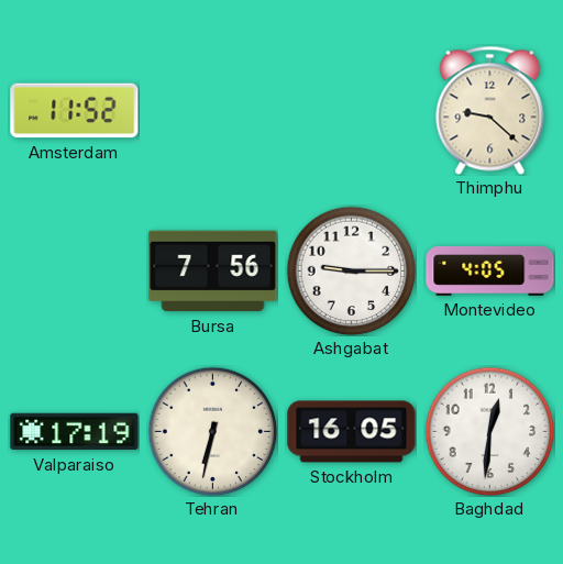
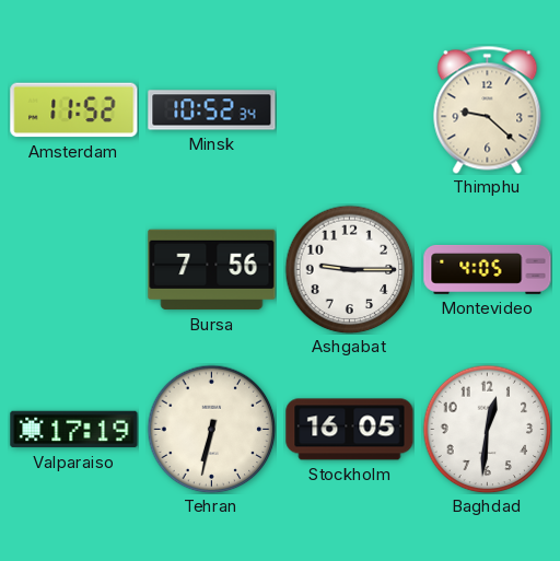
Minsk: none -> 10:52 (212, 110)
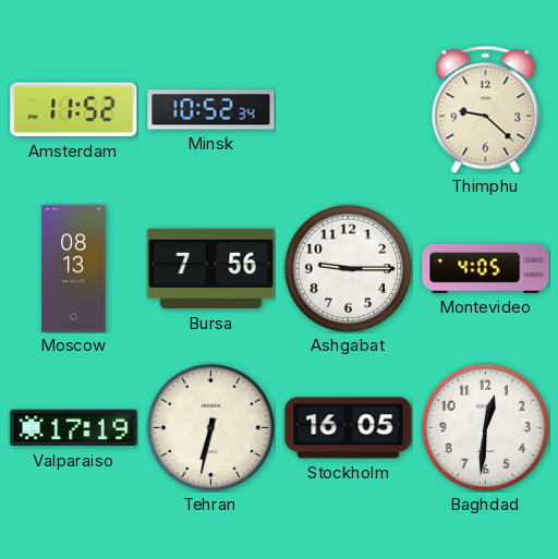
Moscow: none -> 08:13 (74, 269)
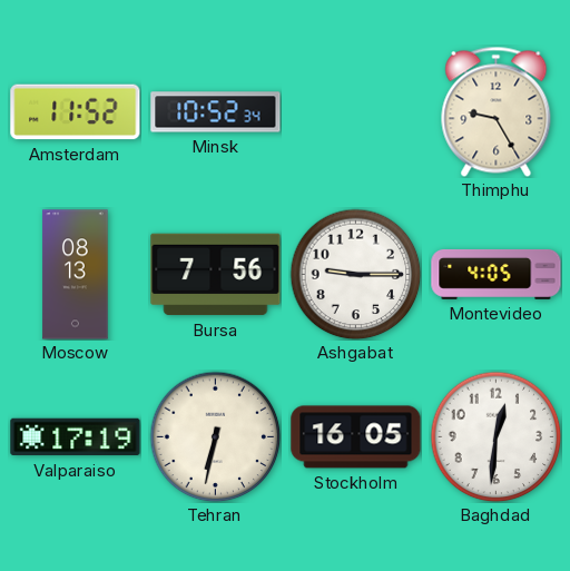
Thimphu: 9:22 -> 9:25 (497, 111)
